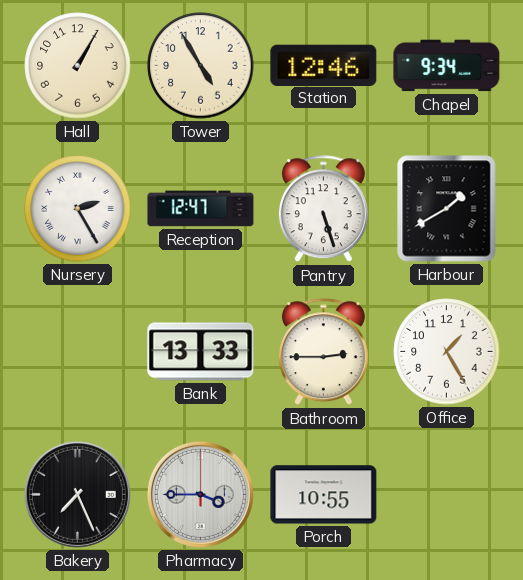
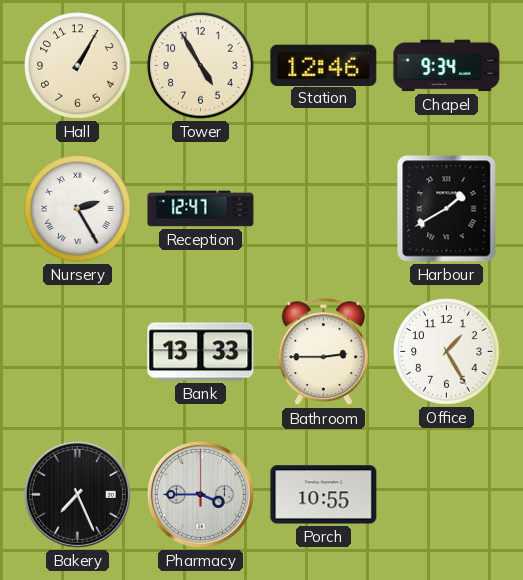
Pantry: 5:27 -> none (323, 209)
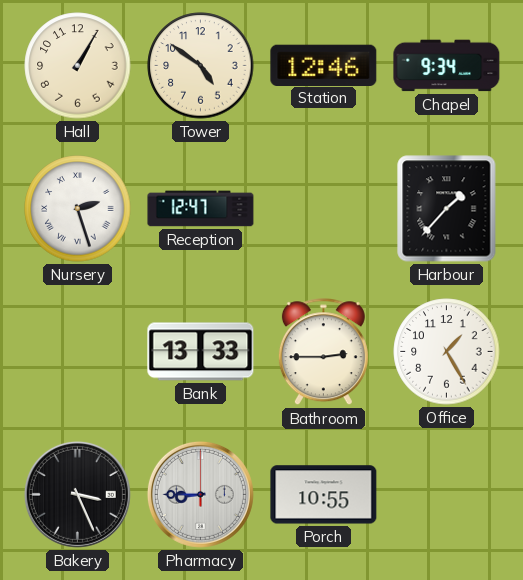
Tower: 4:55 -> 4:51 (201, 66)
Nursery: 2:25 -> 2:27 (78, 209)
Harbour: 1:40 -> 1:37 (447, 209)
Bakery: 7:26 -> 3:26 (77, 494)
Pharmacy: 3:45 -> 8:45 (200, 494)
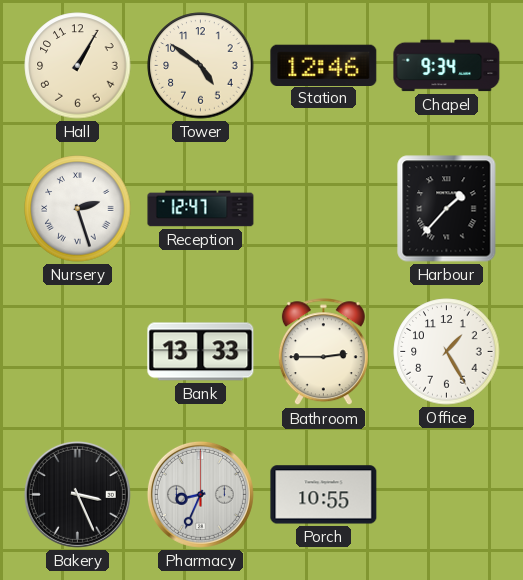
Pharmacy: 8:45 -> 8:34 (200, 494)
